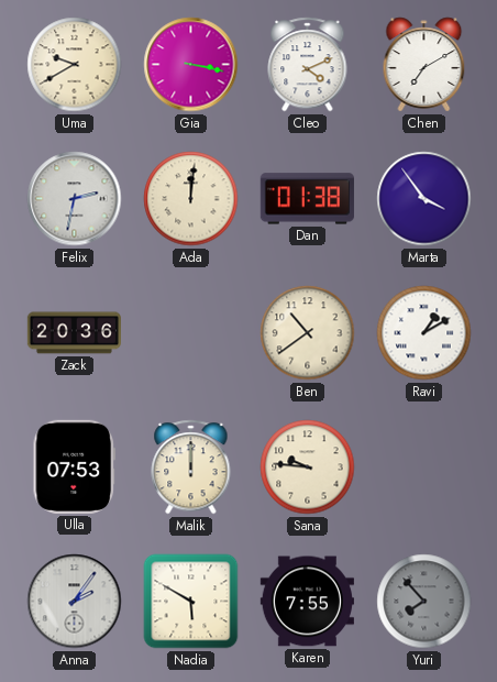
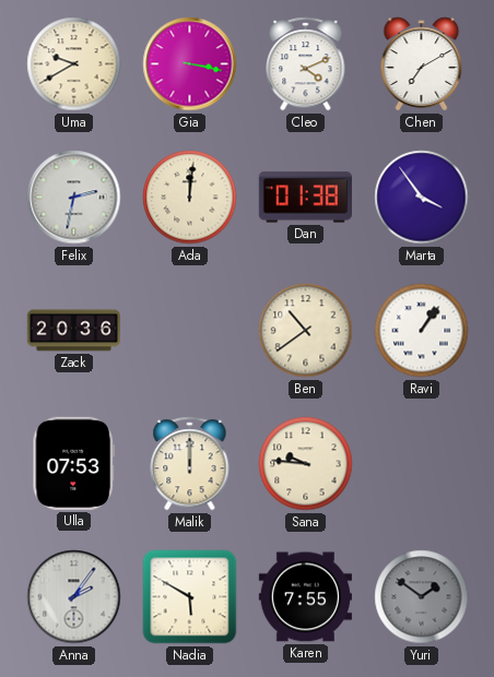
Ravi: 1:10 -> 1:06 (422, 331)
Yuri: 7:53 -> 1:51 (422, 597)
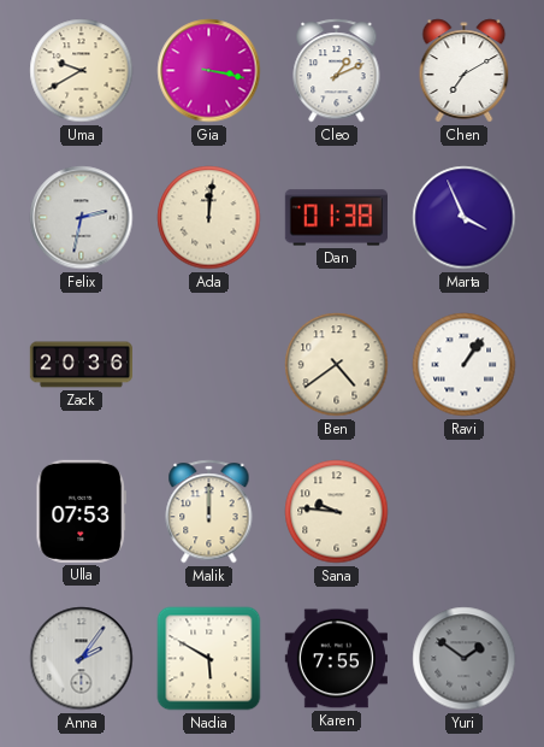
Cleo: 4:11 -> 1:11 (337, 71)
Marta: 3:54 -> 3:56 (465, 218)
Ben: 10:39 -> 4:39 (337, 365)
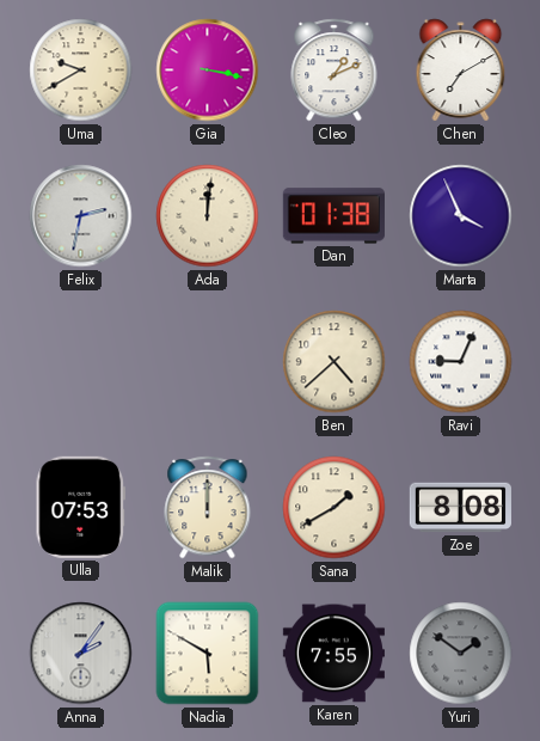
Zack: 20:36 -> none (81, 365)
Ben: 4:39 -> 4:38 (335, 362)
Ravi: 1:06 -> 9:04 (461, 362)
Sana: 9:46 -> 1:40 (335, 508)
Zoe: none -> 8:08 (460, 508)
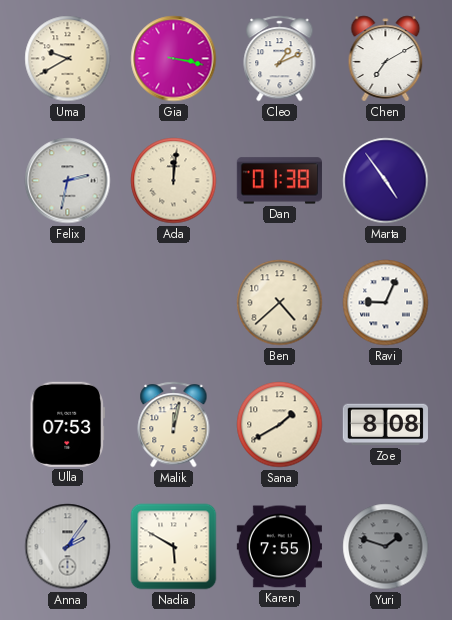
Marta: 3:56 -> 4:54 (386, 181)
Malik: 12:00 -> 12:02 (174, 425)
Yuri: 1:51 -> 1:48 (386, 547)
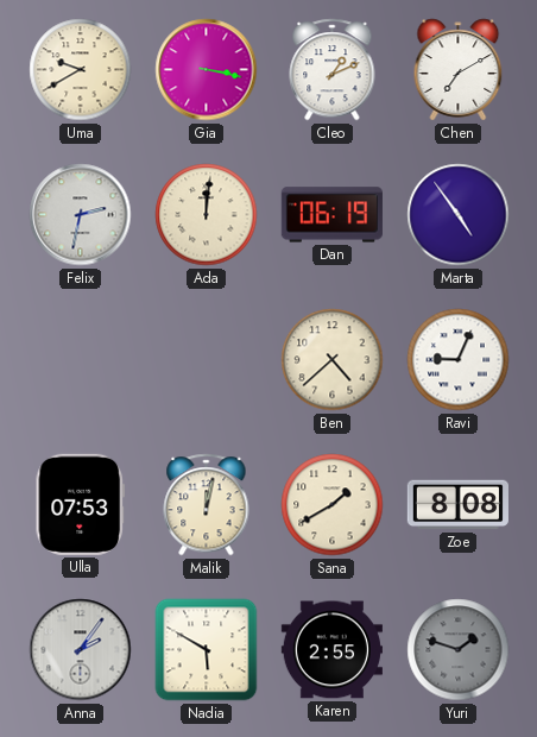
Dan: 01:38 -> 06:19 (331, 215)
Karen: 7:55 -> 2:55 (331, 650)
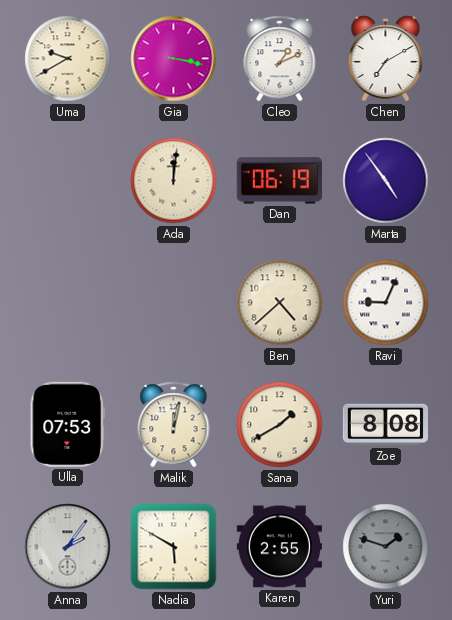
Felix: 2:32 -> none (81, 215)
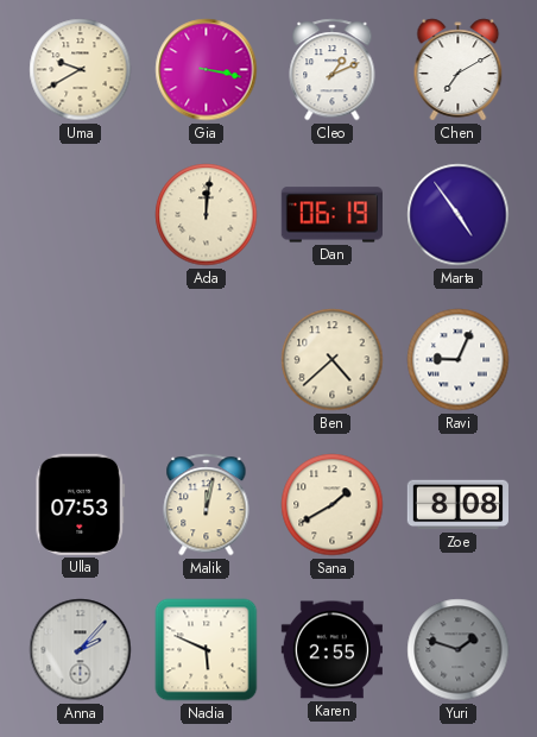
Anna: 2:06 -> 2:07 (81, 650)
Nadia: 5:50 -> 5:49 (207, 650)
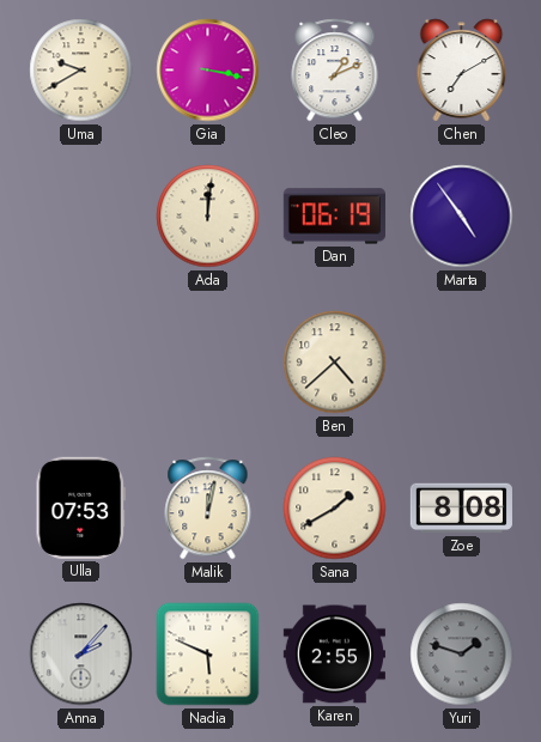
Ravi: 9:04 -> none (459, 360)
